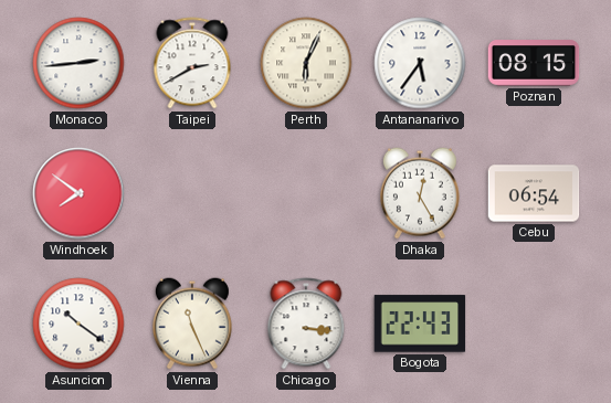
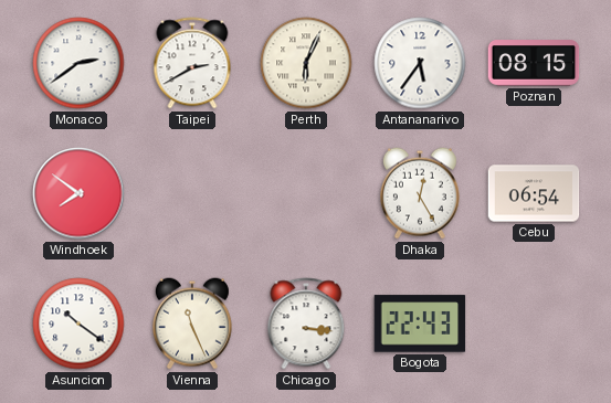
Monaco: 2:44 -> 2:39 (78, 63)
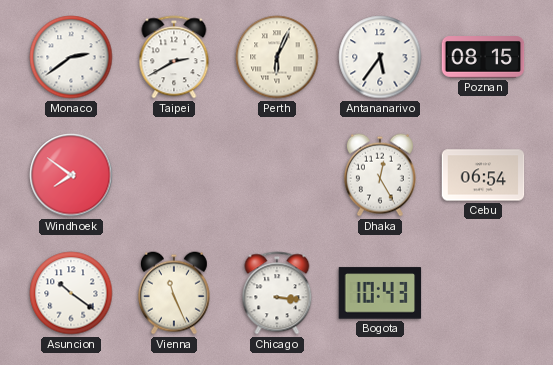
Bogota: 22:43 -> 10:43 (380, 293)
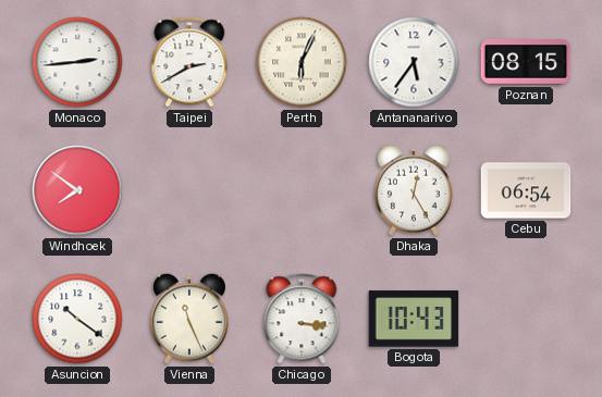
Monaco: 2:39 -> 2:44 (77, 62)
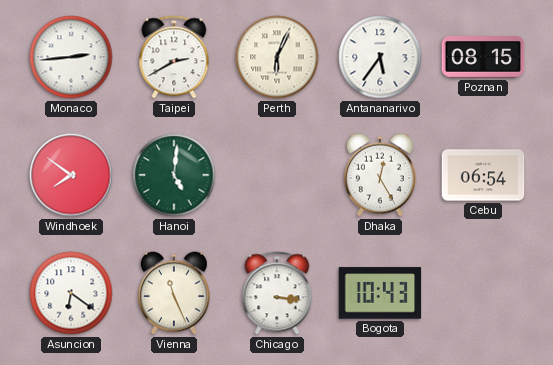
Hanoi: none -> 5:01 (174, 175)
Asuncion: 10:21 -> 6:21 (71, 293)
